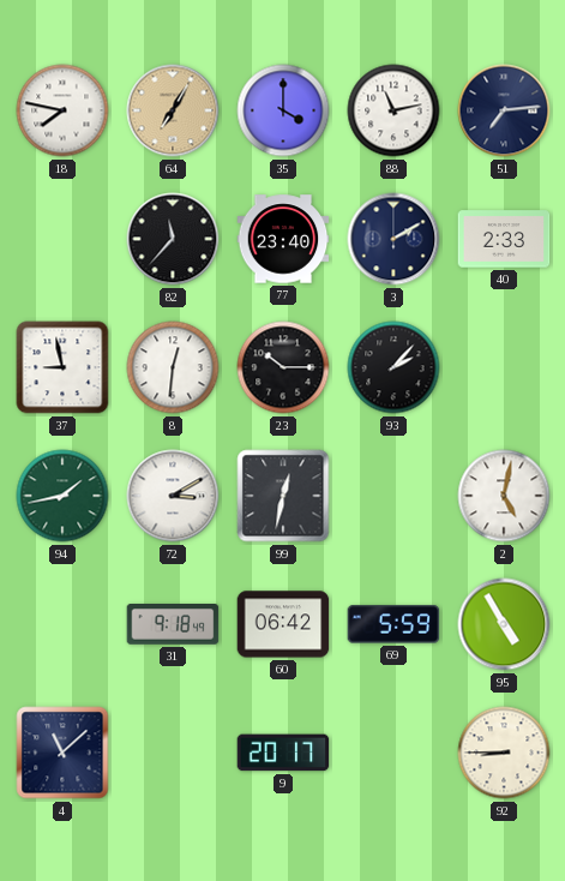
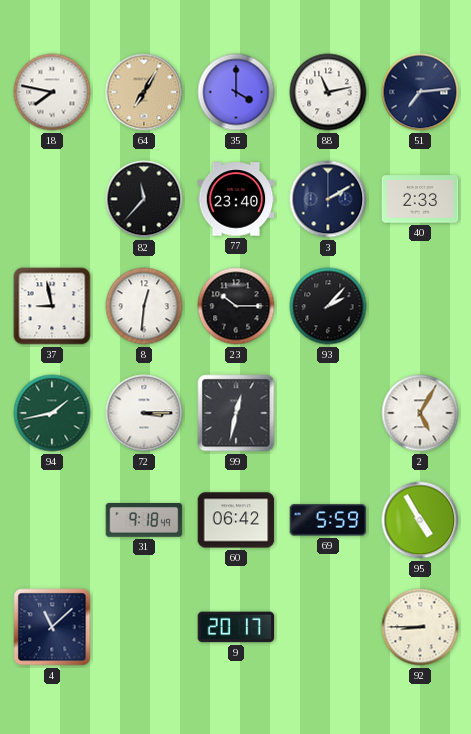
72: 3:10 -> 3:15 (144, 413)
2: 5:02 -> 5:05 (420, 413)
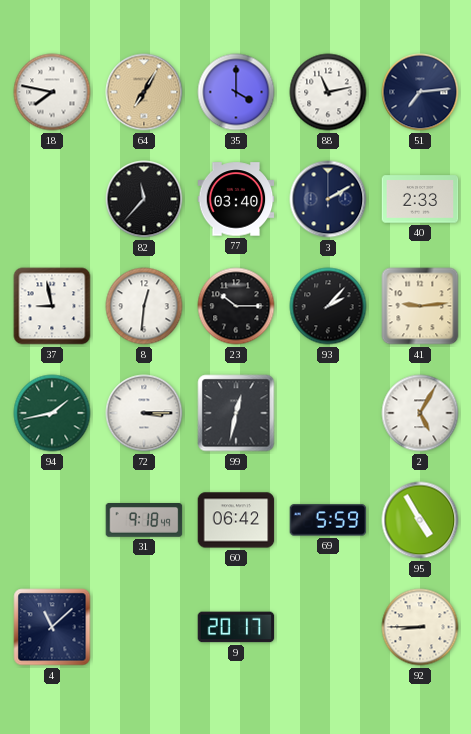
77: 23:40 -> 03:40 (236, 199)
41: none -> 9:14 (420, 306)
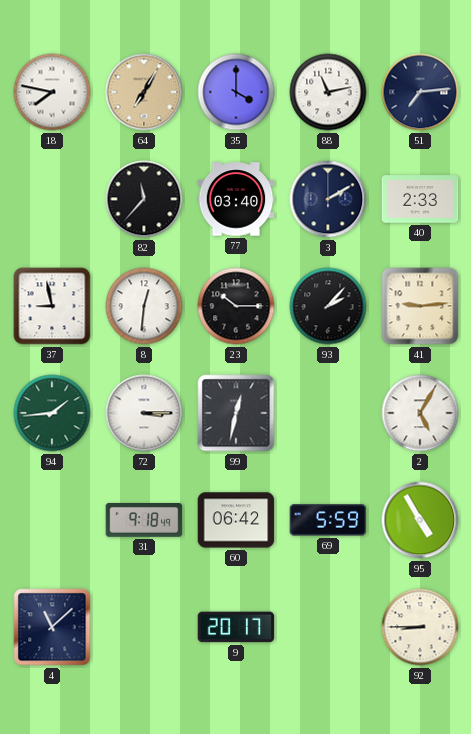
94: 1:43 -> 1:44 (52, 413)
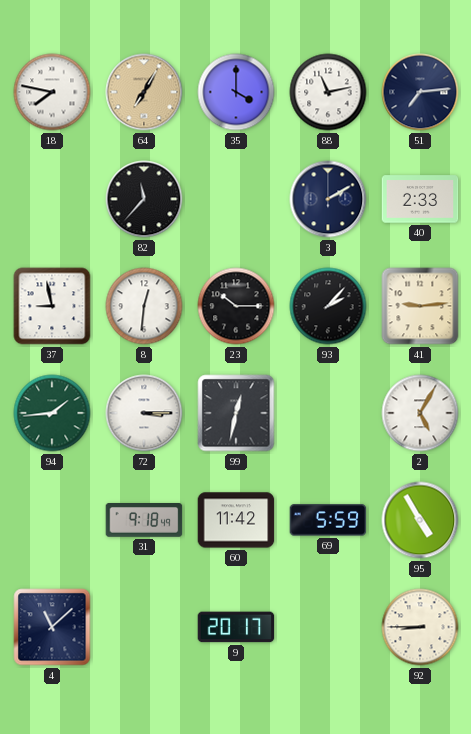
77: 03:40 -> none (236, 199)
60: 06:42 -> 11:42 (236, 520)
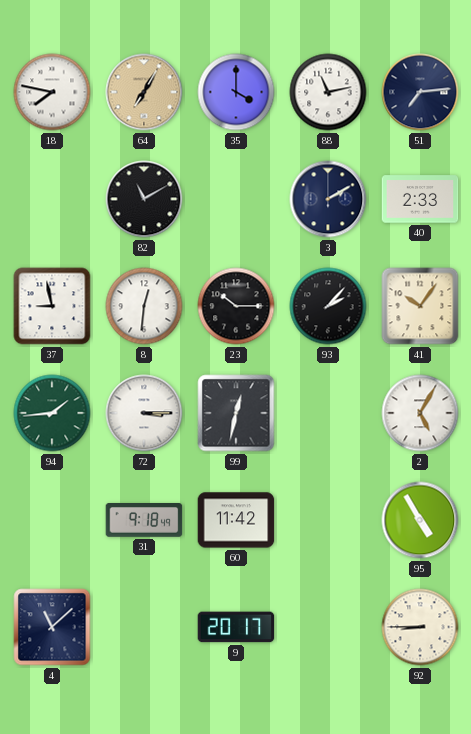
82: 11:37 -> 11:10 (144, 199)
41: 9:14 -> 10:06 (420, 306)
69: 5:59 -> none (328, 520)
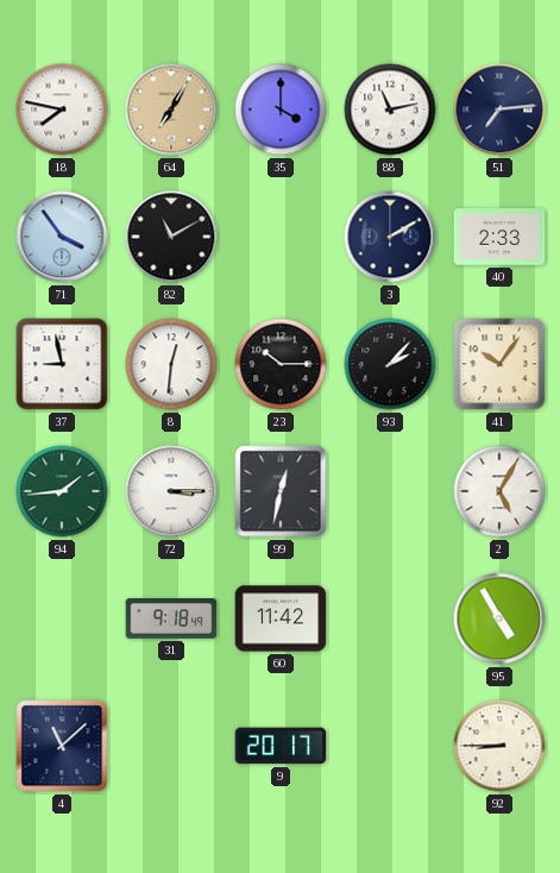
71: none -> 3:54 (62, 237)
